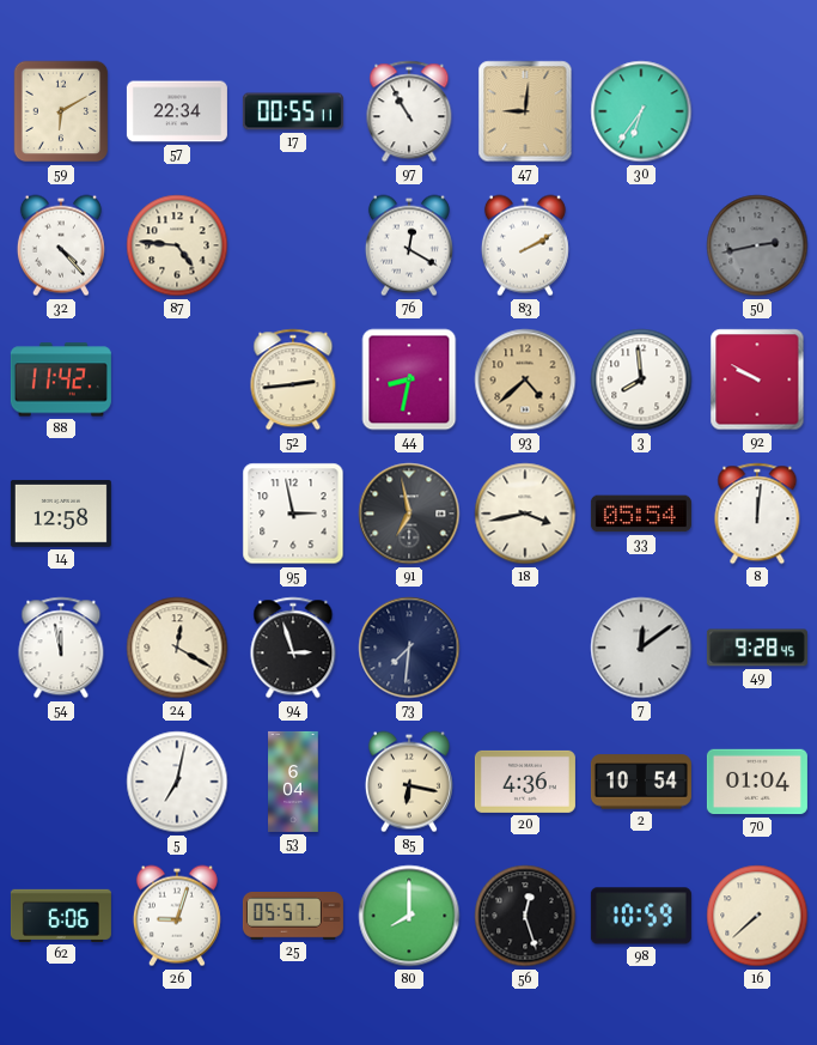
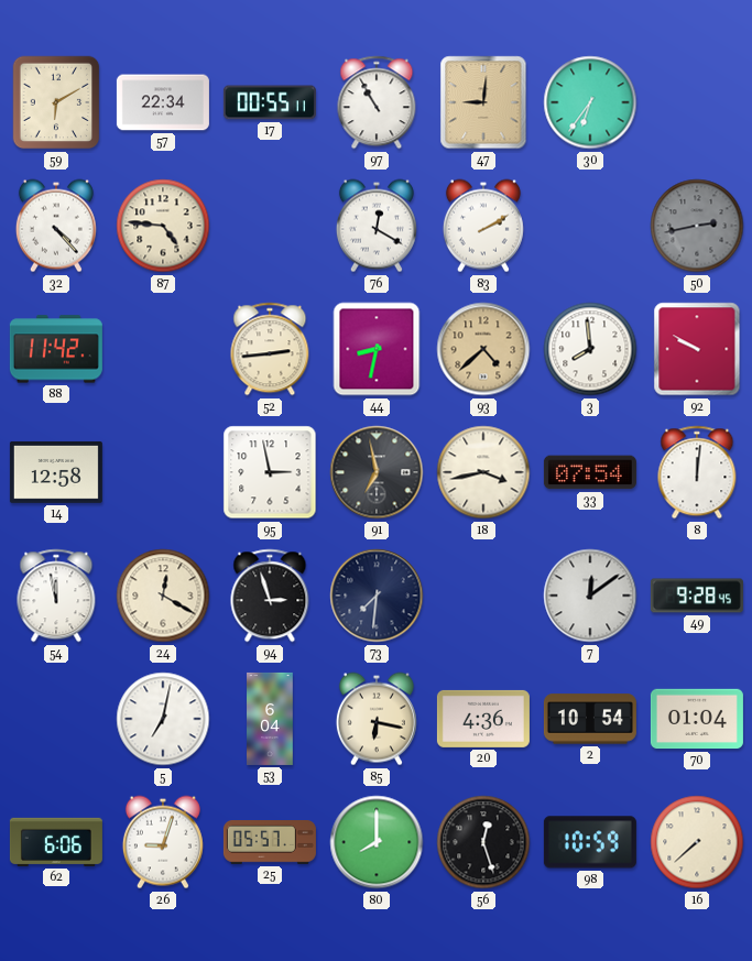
33: 05:54 -> 07:54 (590, 472)
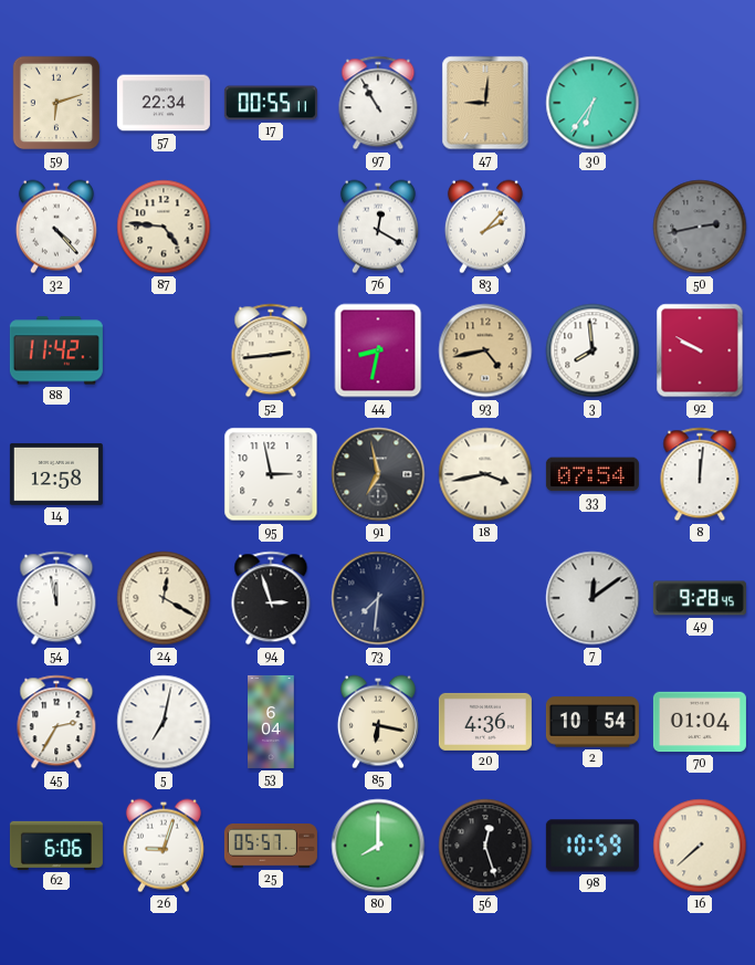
59: 6:10 -> 6:12 (56, 103)
83: 2:10 -> 2:07 (485, 227)
93: 4:38 -> 4:43 (485, 350)
45: none -> 2:35 (56, 722)
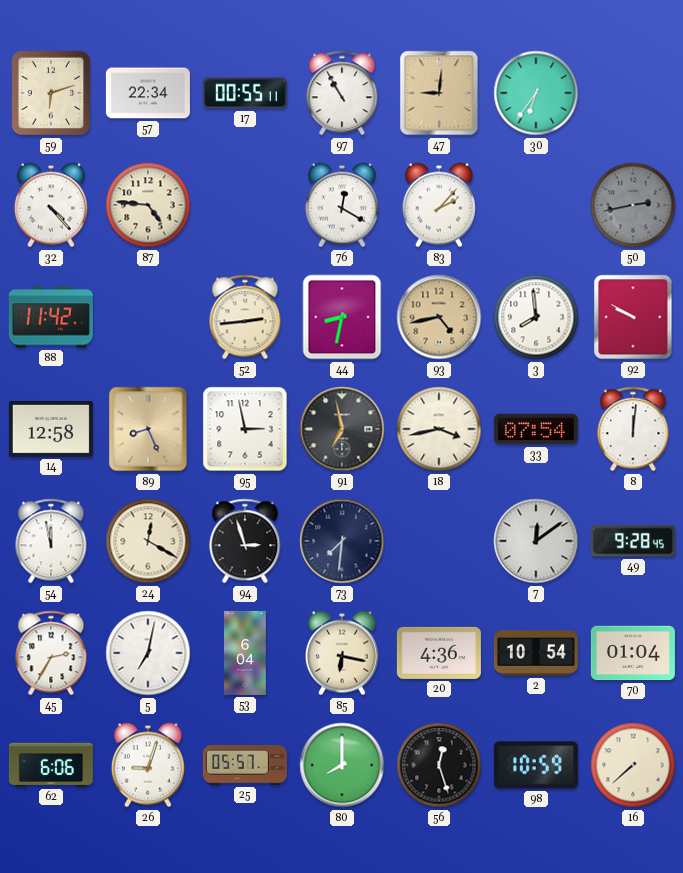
89: none -> 8:26 (148, 429)
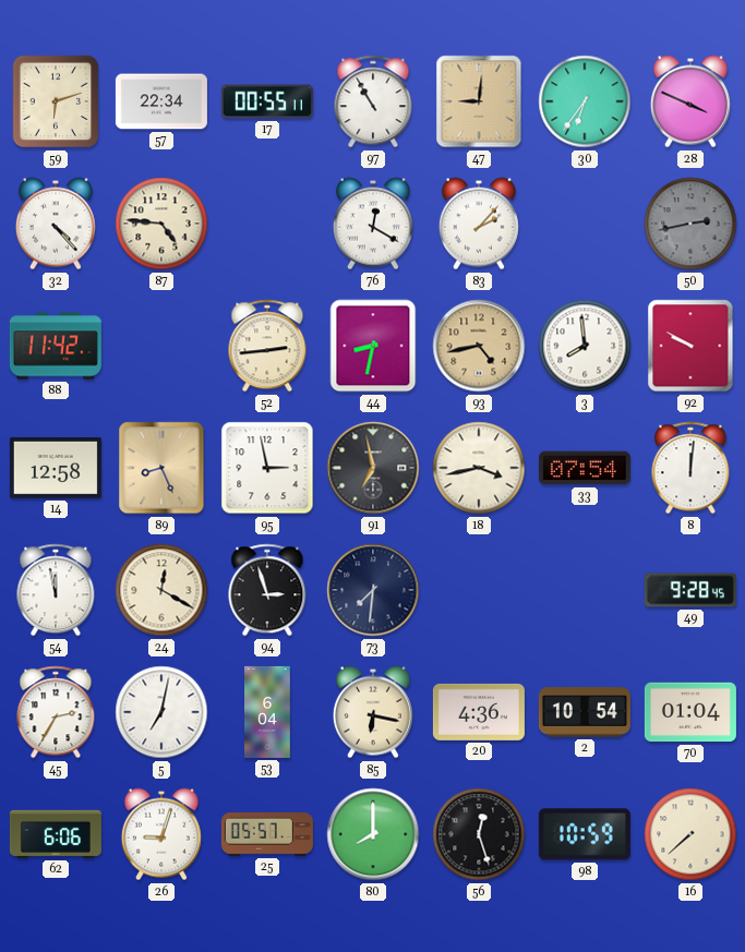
28: none -> 3:49 (690, 101)
7: 12:09 -> none (536, 541)
